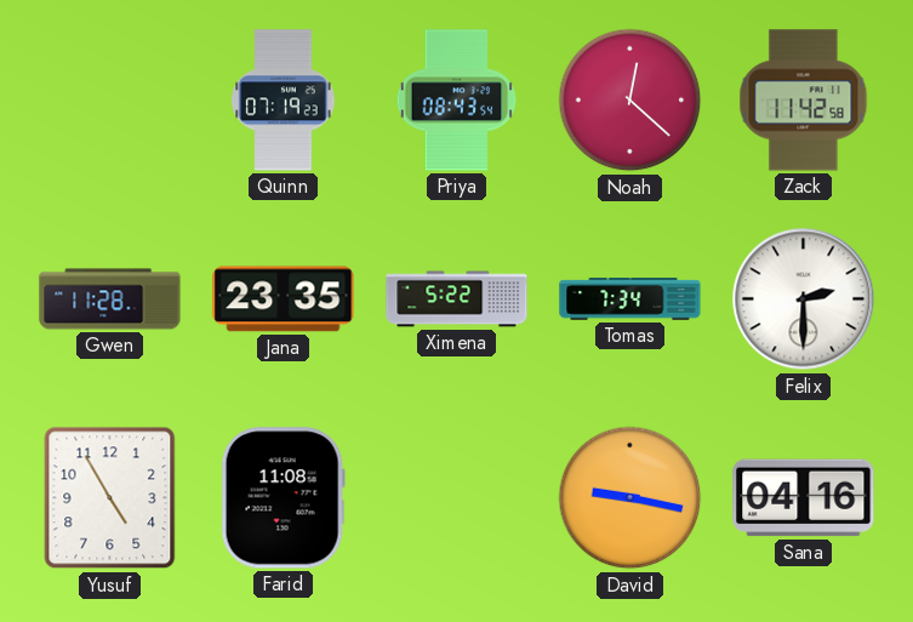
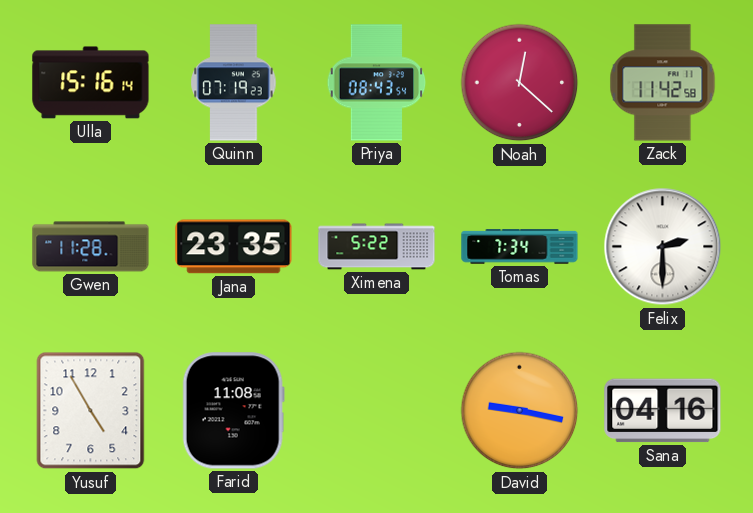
Ulla: none -> 15:16 (91, 83)
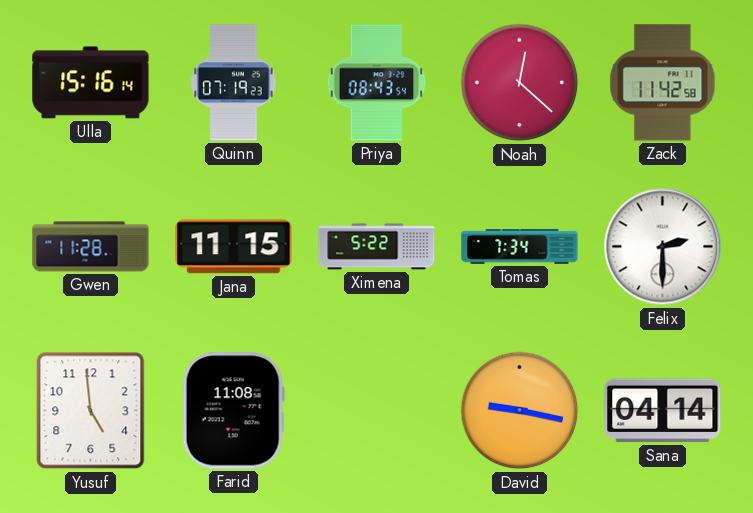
Jana: 23:35 -> 11:15 (234, 247)
Yusuf: 4:55 -> 4:59 (91, 411)
Sana: 04:16 -> 04:14 (663, 411)
